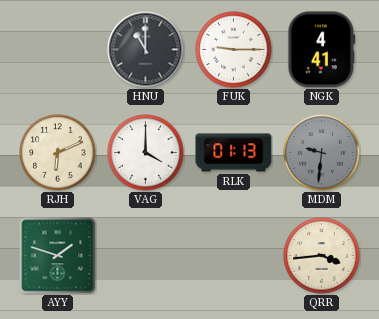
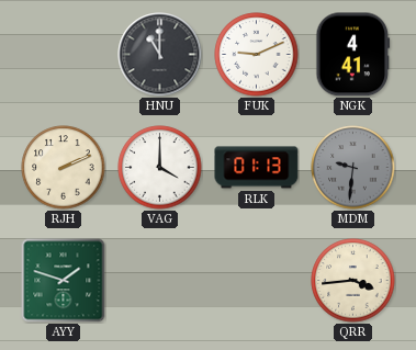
FUK: 9:15 -> 9:11 (257, 55)
RJH: 6:11 -> 2:11 (64, 168)
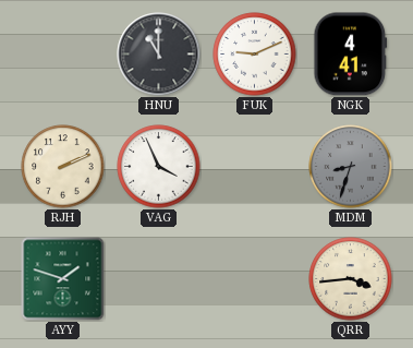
VAG: 4:00 -> 3:56 (159, 167)
RLK: 01:13 -> none (257, 168)
MDM: 9:31 -> 8:33 (351, 167)
